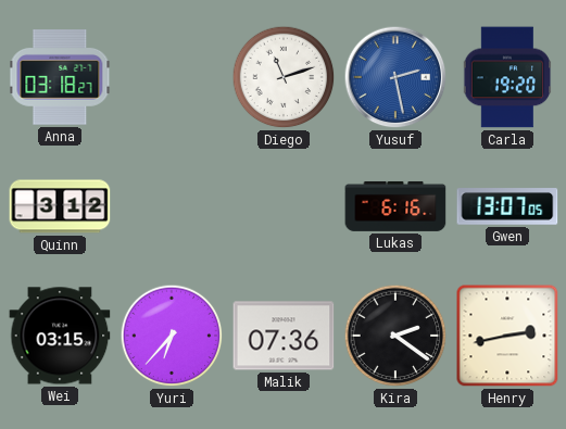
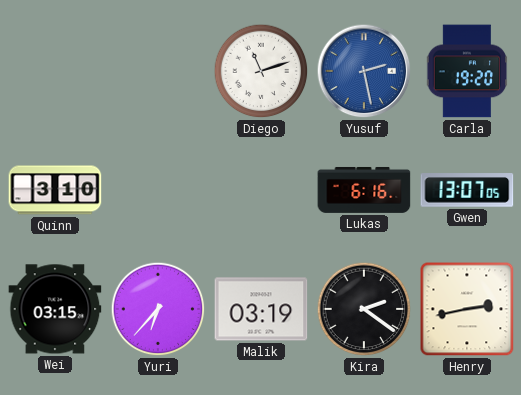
Anna: 03:18 -> none (60, 77)
Quinn: 3:12 -> 3:10 (55, 190)
Malik: 07:36 -> 03:19 (261, 309)
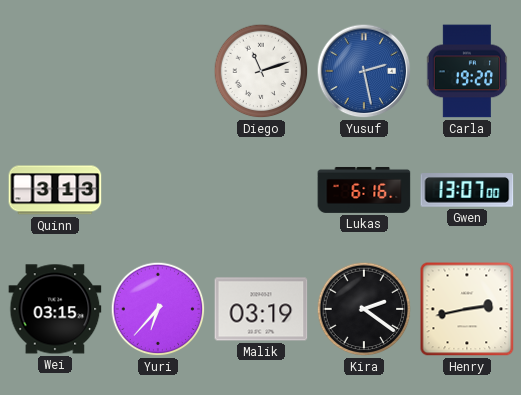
Quinn: 3:10 -> 3:13 (55, 190)
Gwen: 13:07:05 -> 13:07:00 (467, 190)
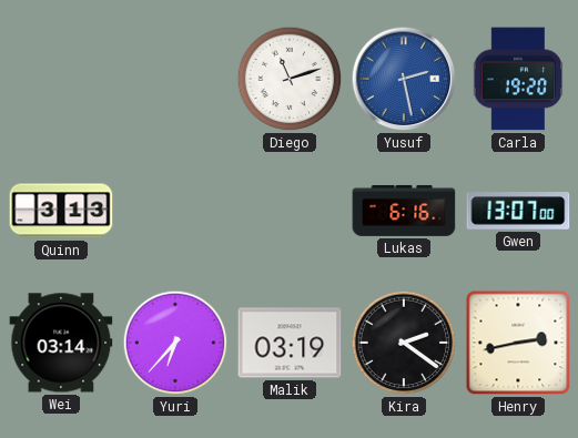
Wei: 03:15 -> 03:14 (61, 343)
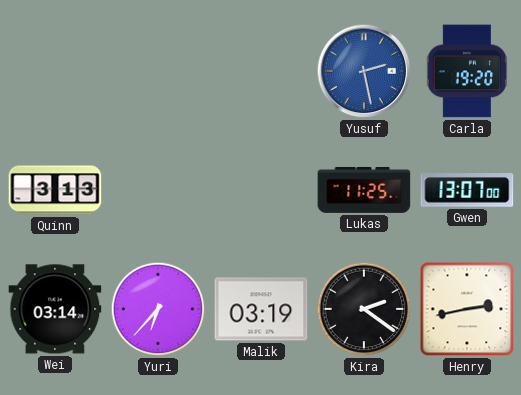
Diego: 11:12 -> none (290, 79)
Lukas: 6:16 -> 11:25 (364, 190)
